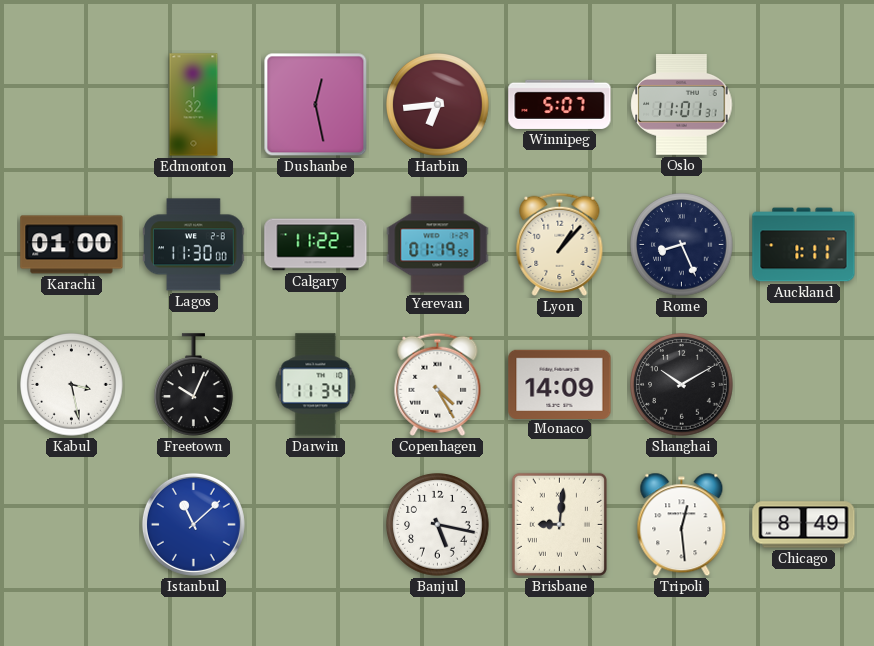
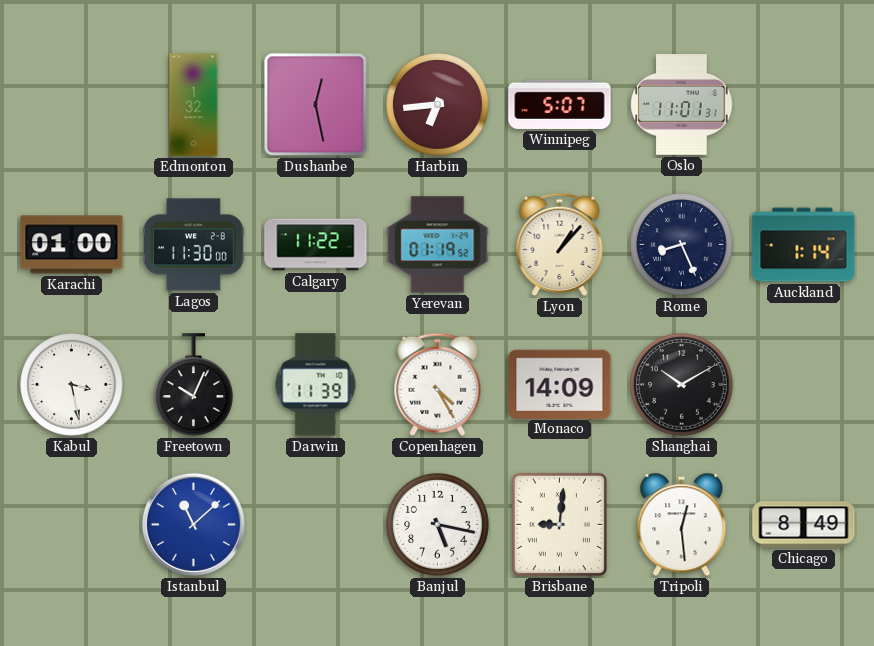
Auckland: 1:11 -> 1:14 (804, 245)
Darwin: 11:34 -> 11:39 (316, 385)
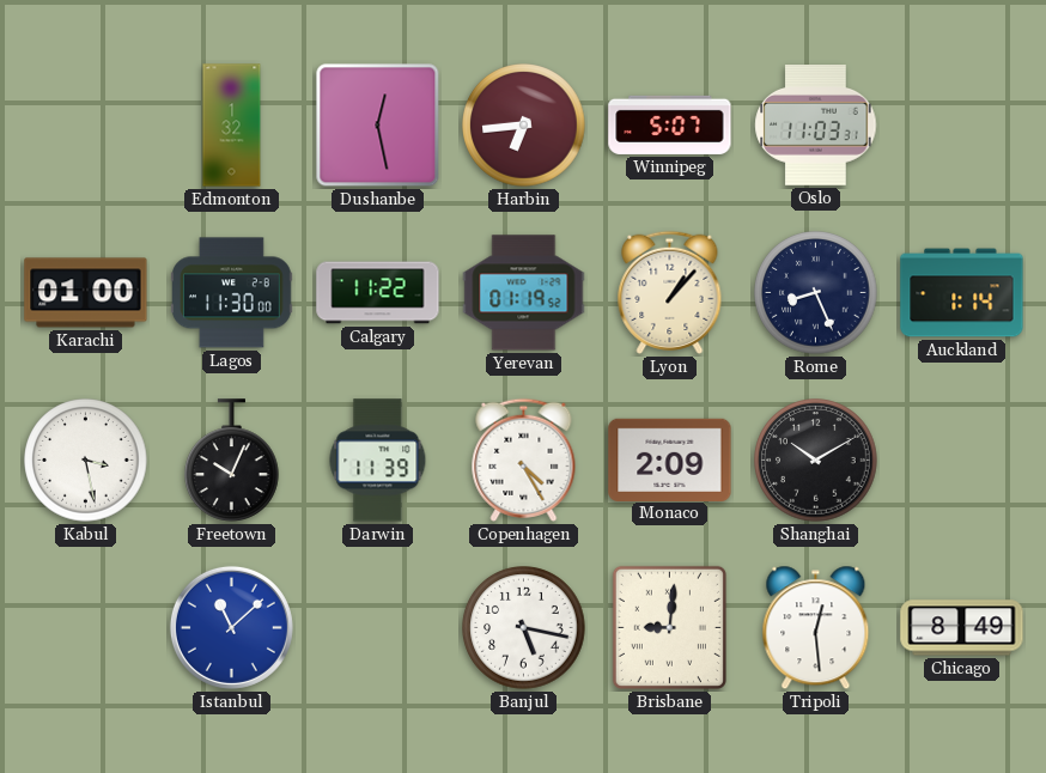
Oslo: 11:01 -> 11:03 (816, 126)
Monaco: 14:09 -> 2:09 (670, 459)
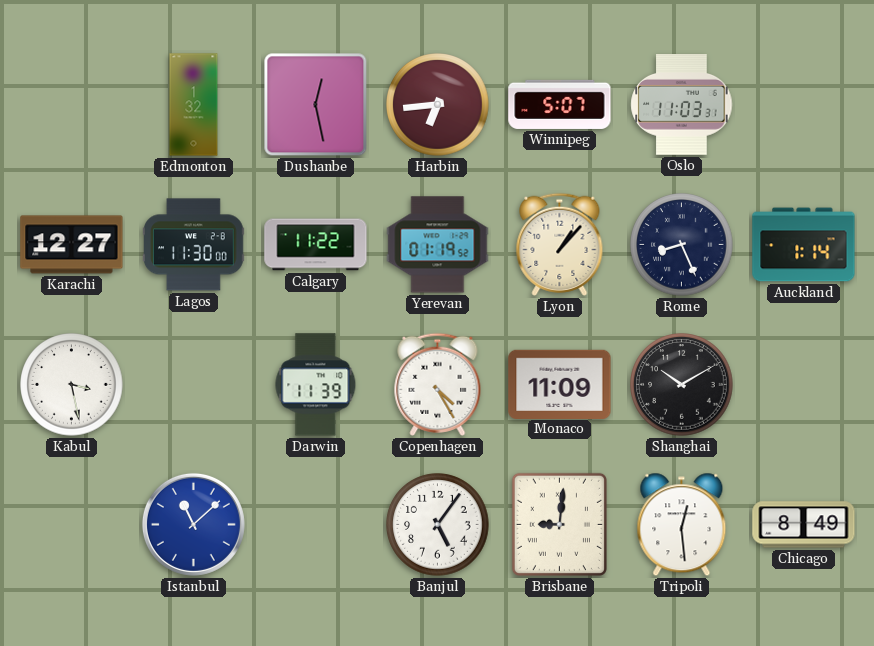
Karachi: 01:00 -> 12:27 (72, 245)
Freetown: 10:04 -> none (232, 461)
Monaco: 2:09 -> 11:09 (560, 384)
Banjul: 5:17 -> 5:06 (438, 525)
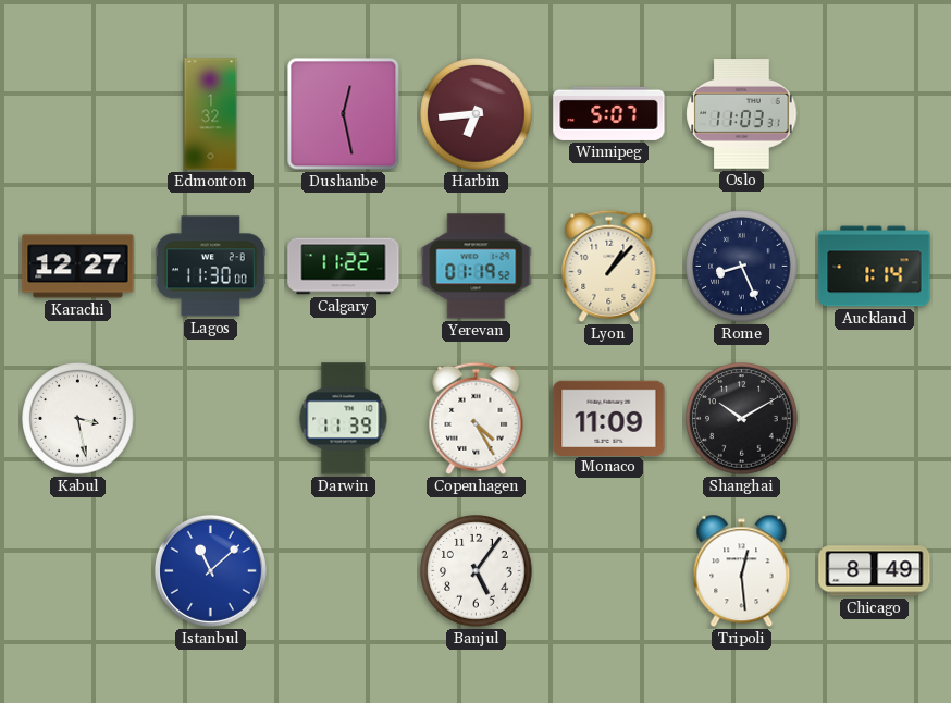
Brisbane: 9:01 -> none (559, 524)
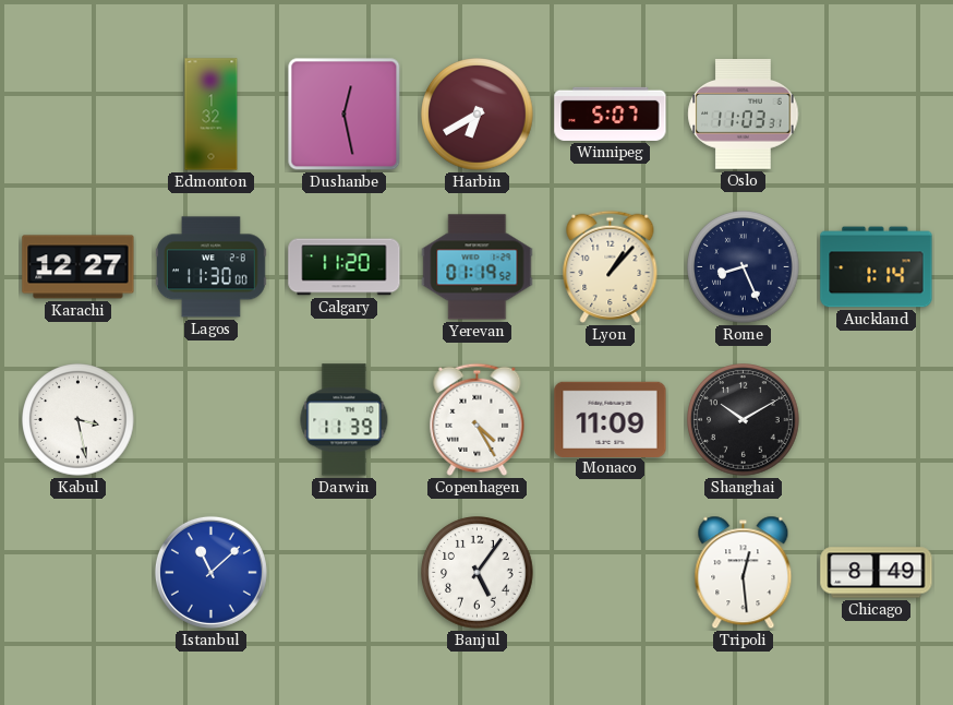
Harbin: 6:44 -> 6:40 (478, 115)
Calgary: 11:22 -> 11:20 (345, 267)
